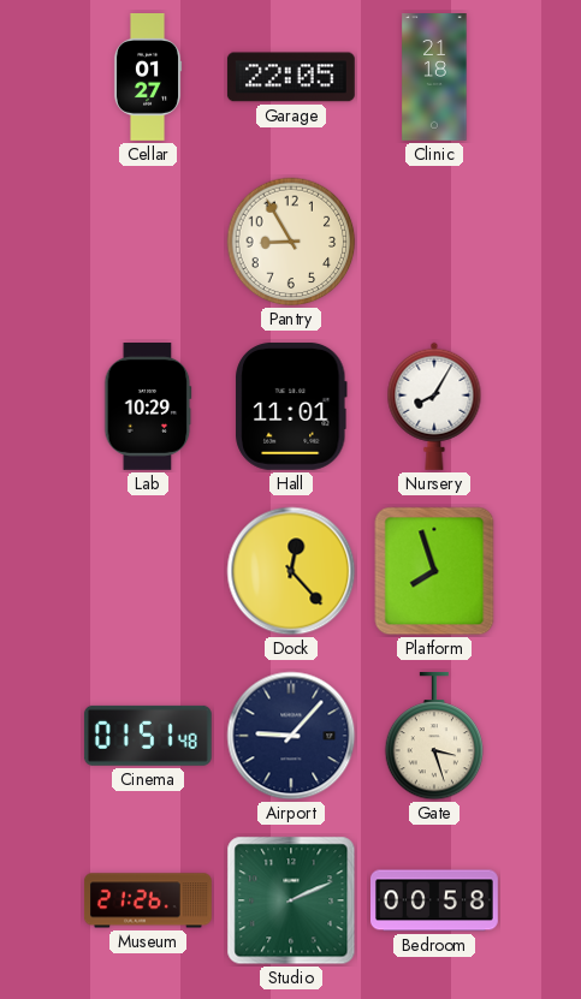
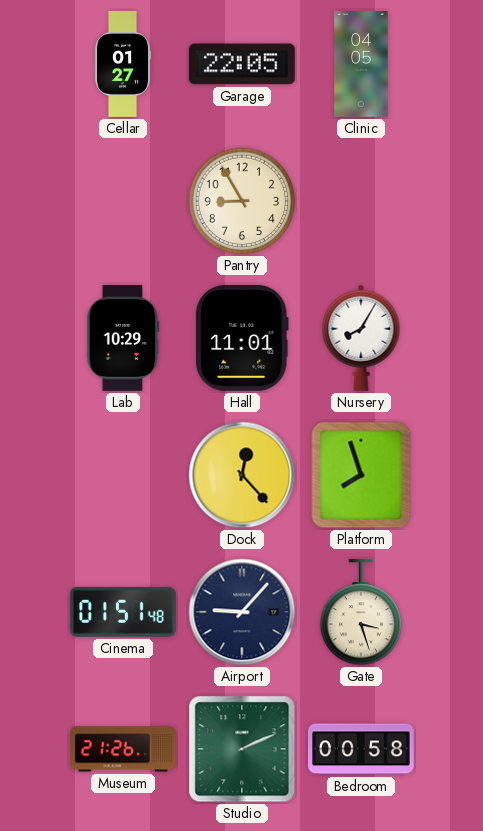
Clinic: 21:18 -> 04:05 (361, 65)
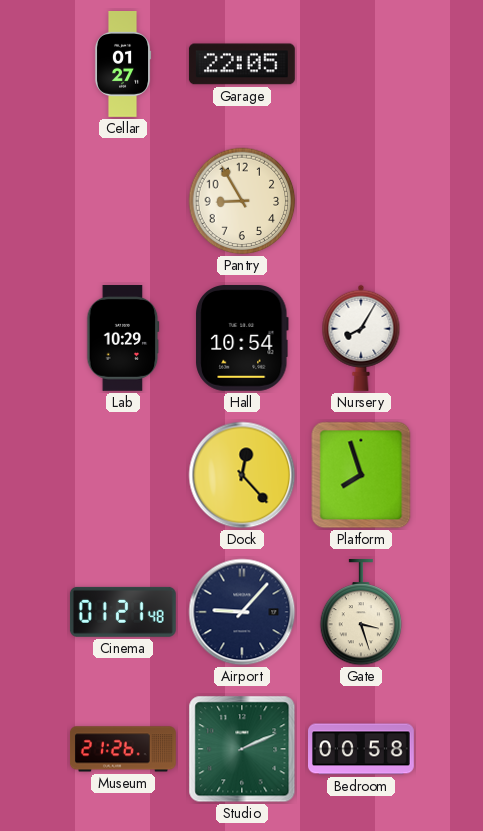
Clinic: 04:05 -> none (361, 65)
Hall: 11:01 -> 10:54 (243, 338)
Cinema: 01:51 -> 01:21 (123, 612)
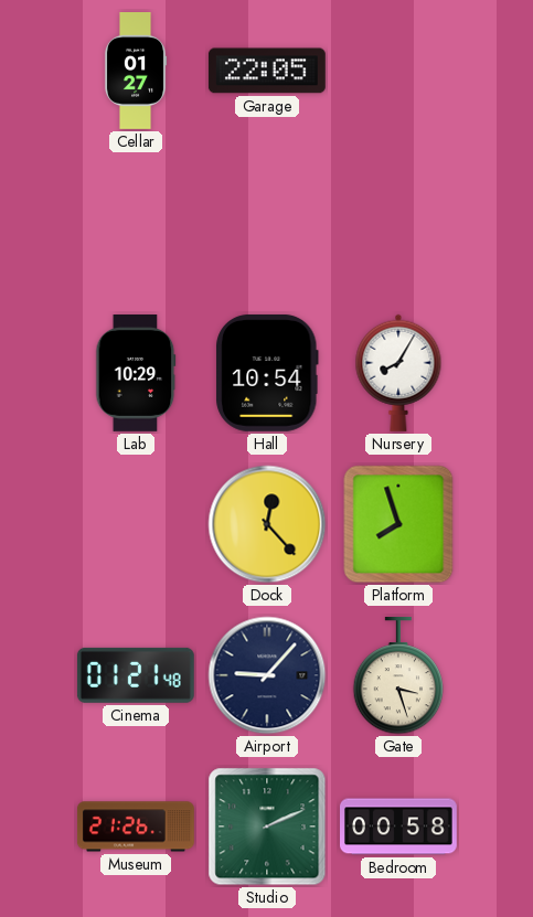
Pantry: 8:55 -> none (242, 201)
